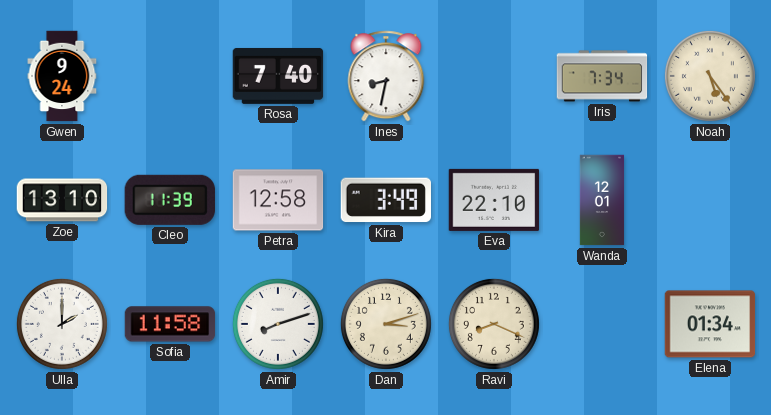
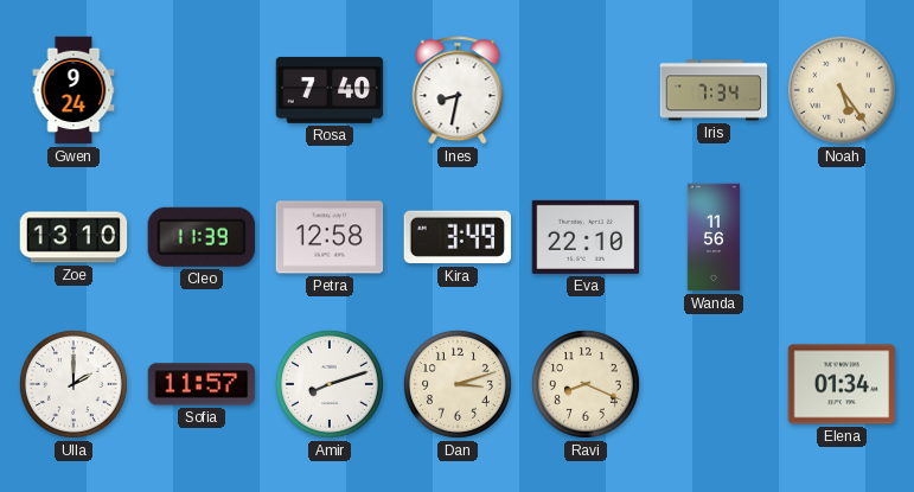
Wanda: 12:01 -> 11:56 (714, 237)
Sofia: 11:58 -> 11:57 (202, 384)
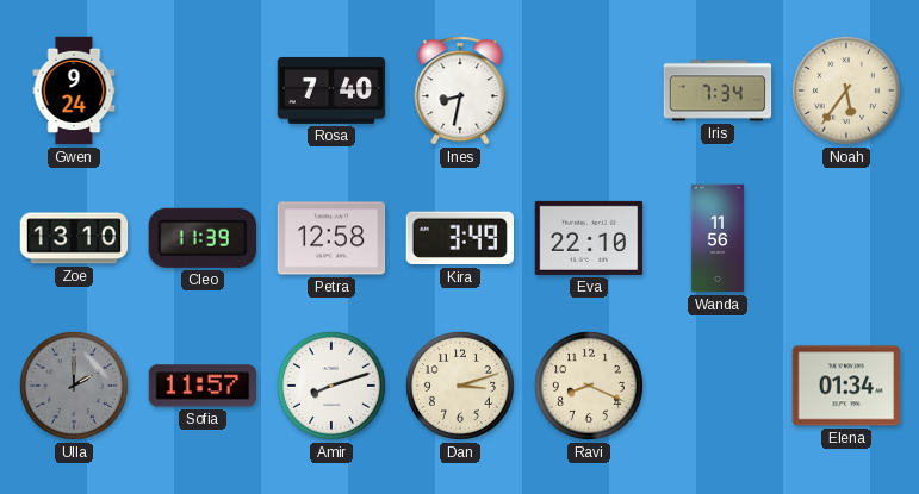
Noah: 5:24 -> 5:36 (846, 90)
Ulla dial: white -> grey (74, 386)
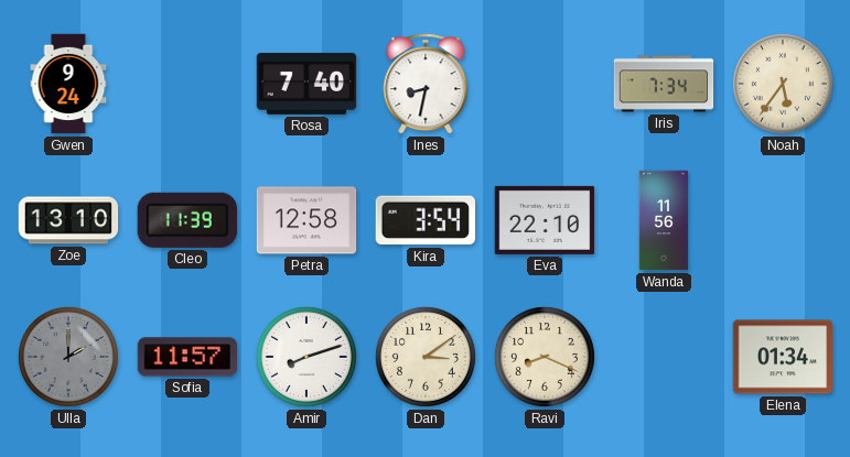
Kira: 3:49 -> 3:54 (424, 220)
Dan: 3:12 -> 3:09 (426, 357)
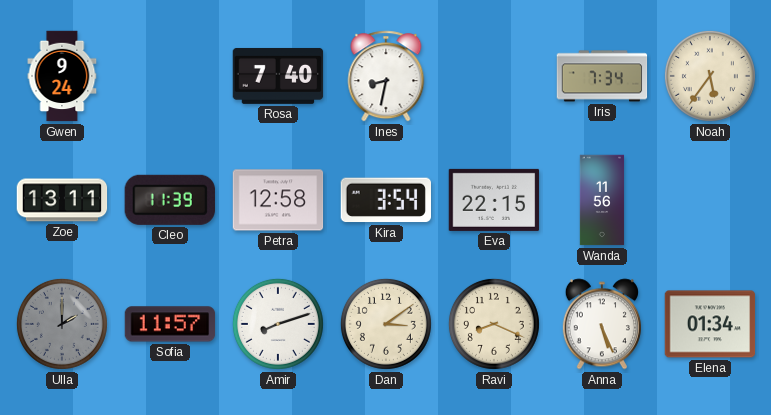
Zoe: 13:10 -> 13:11 (62, 200)
Eva: 22:10 -> 22:15 (494, 200)
Anna: none -> 5:26 (602, 324)
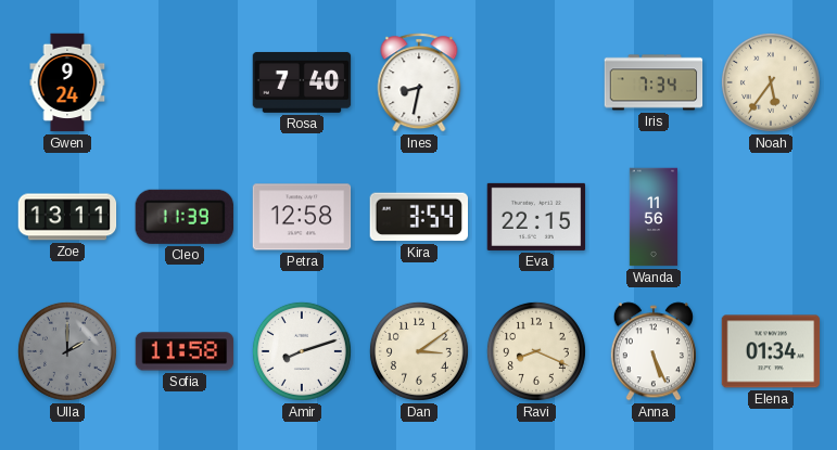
Sofia: 11:57 -> 11:58 (185, 351)
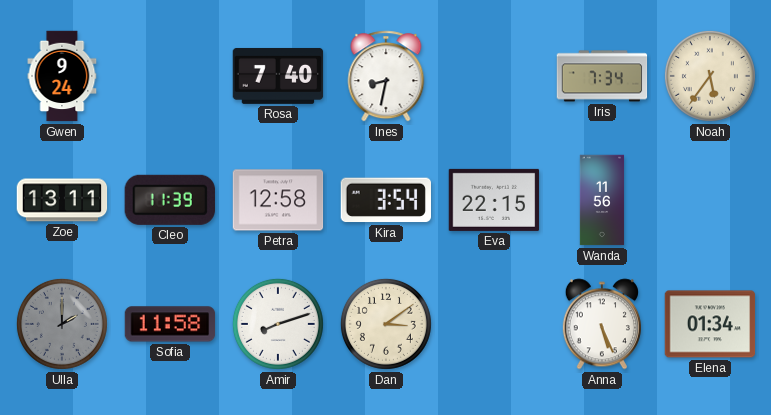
Ravi: 8:19 -> none (536, 351)
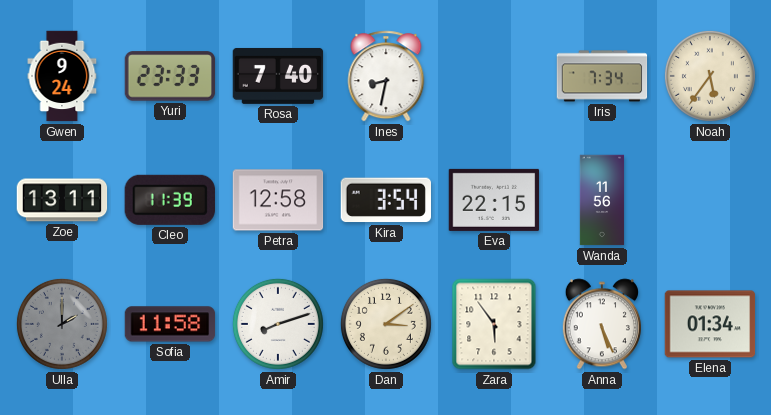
Yuri: none -> 23:33 (170, 76)
Zara: none -> 5:54 (494, 324)
